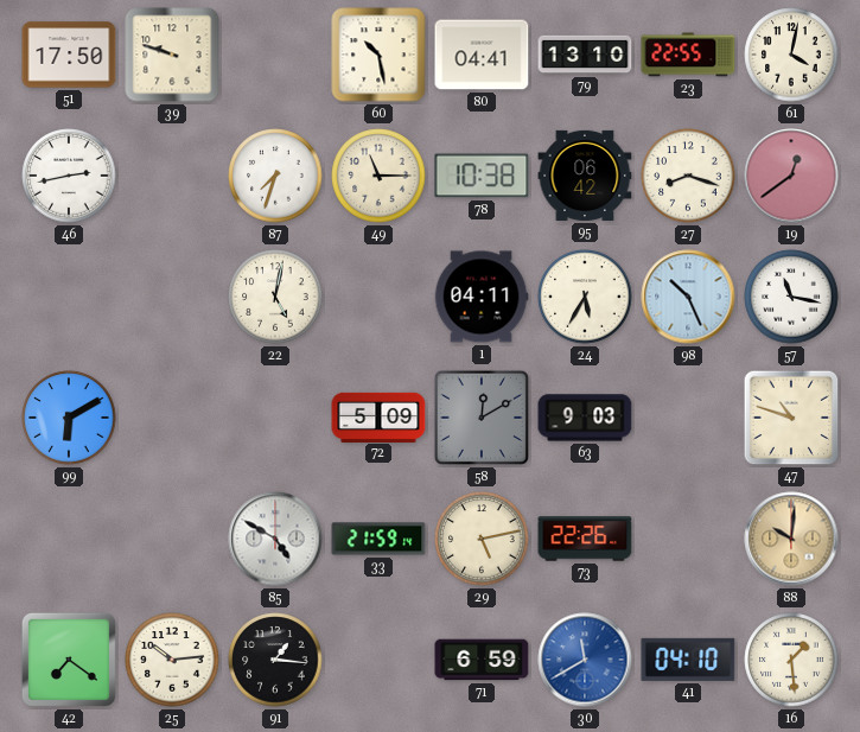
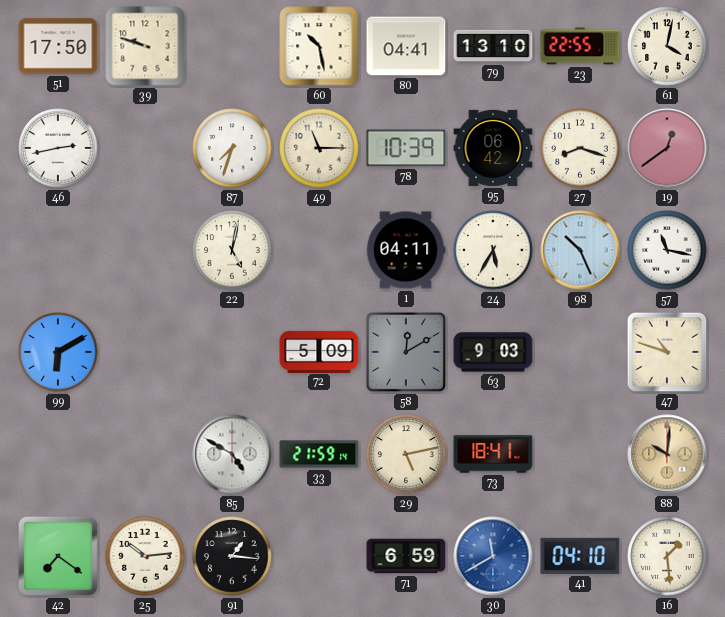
78: 10:38 -> 10:39 (406, 148)
73: 22:26 -> 18:41 (493, 454)
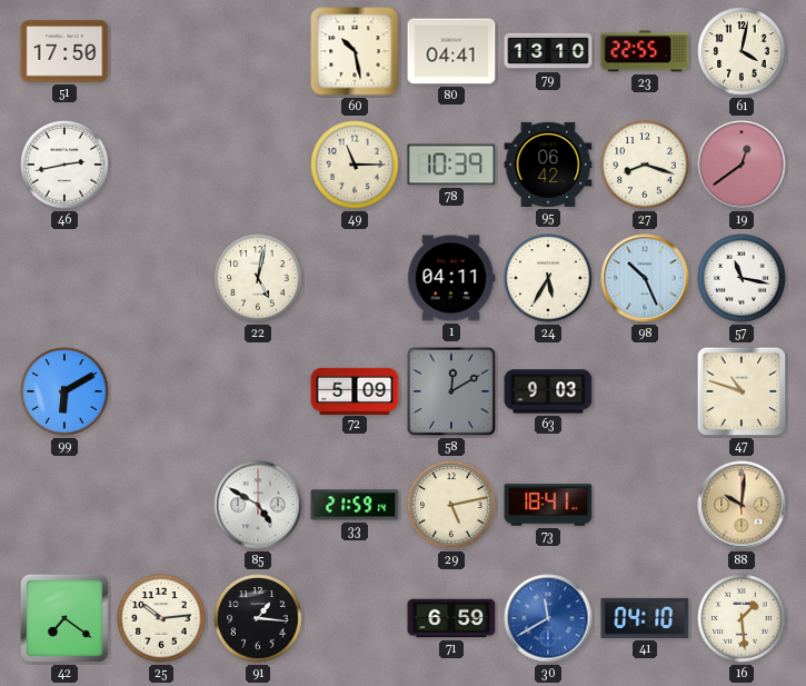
39: 9:48 -> none (145, 46)
87: 7:33 -> none (232, 148)
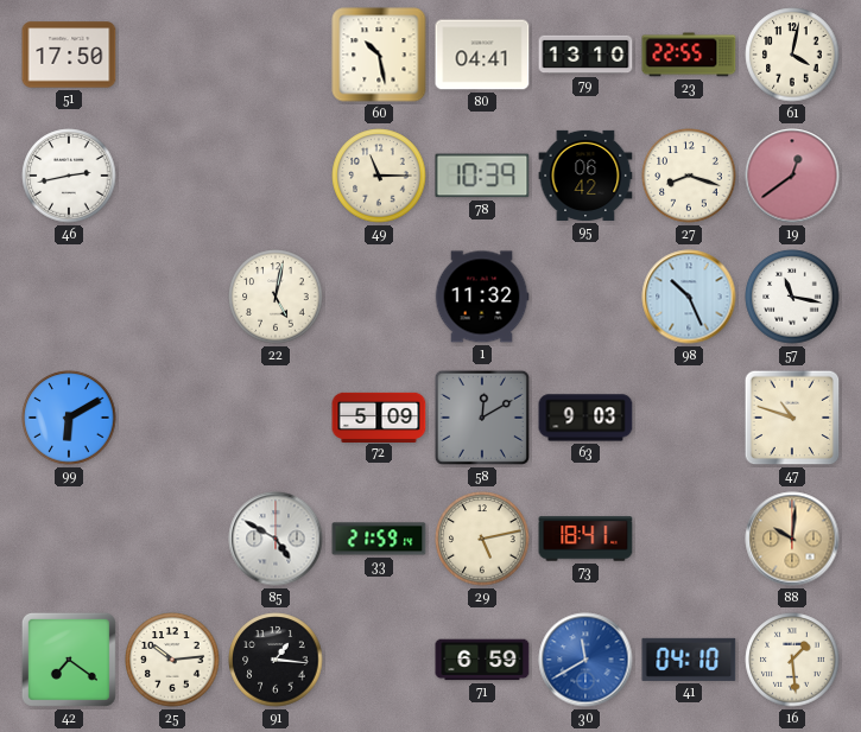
1: 04:11 -> 11:32 (482, 297)
24: 5:35 -> none (548, 278)
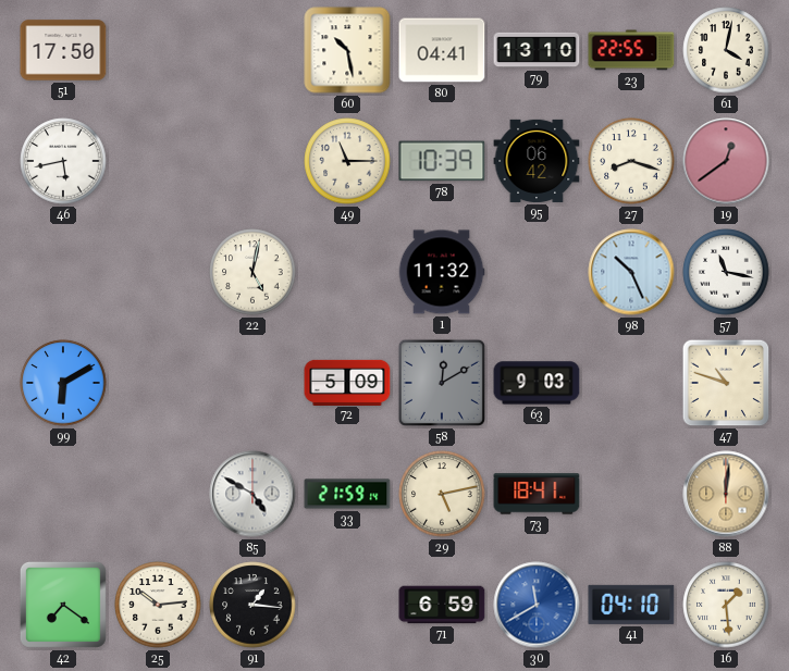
46: 2:43 -> 5:43 (63, 161)
88: 10:01 -> 12:01 (726, 494)
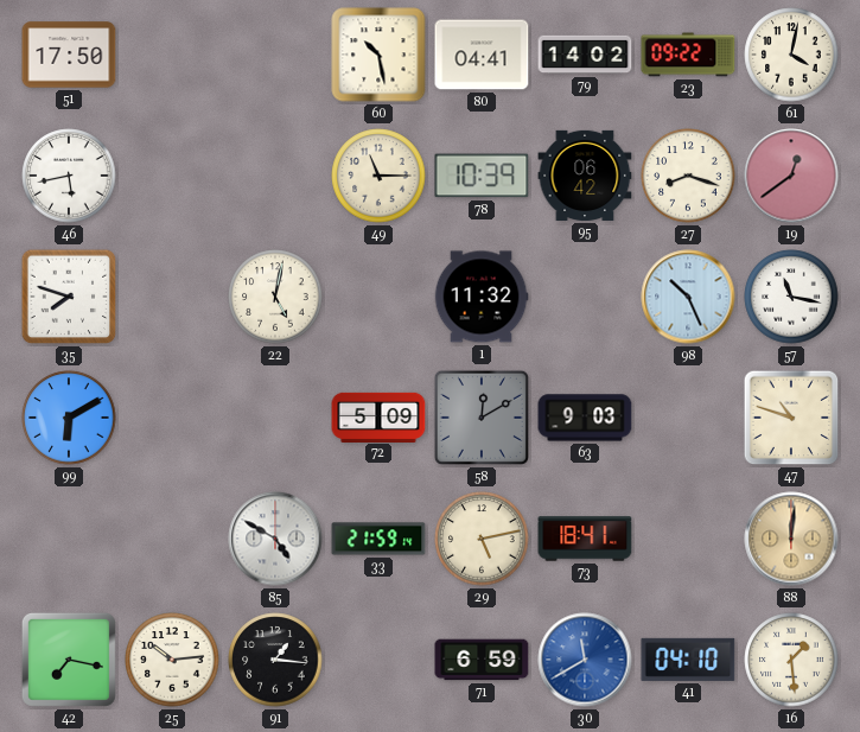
79: 13:10 -> 14:02 (585, 55)
23: 22:55 -> 09:22 (688, 55)
35: none -> 7:48 (69, 297)
42: 7:21 -> 7:17 (69, 660)
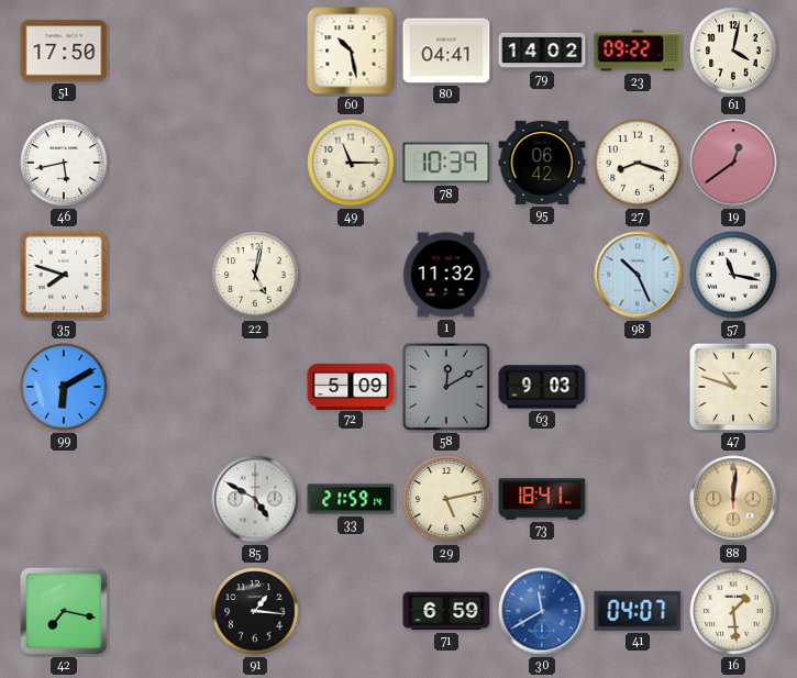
25: 10:14 -> none (172, 660)
41: 04:10 -> 04:07 (638, 611)
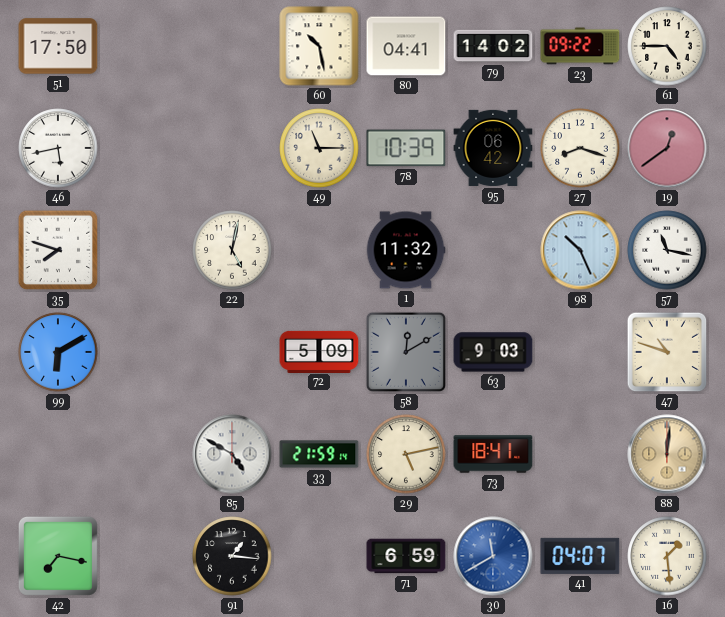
61: 4:02 -> 4:45 (667, 46)
